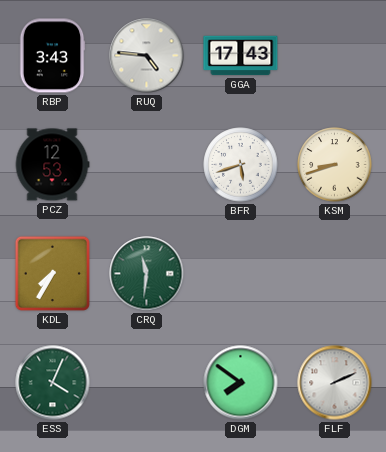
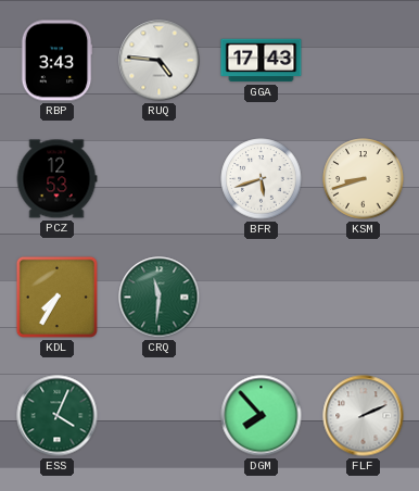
DGM: 7:51 -> 7:53 (262, 416)
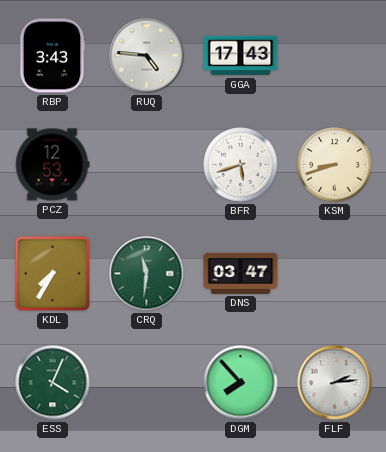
DNS: none -> 03:47 (241, 273)
FLF: 2:11 -> 2:14 (335, 383)
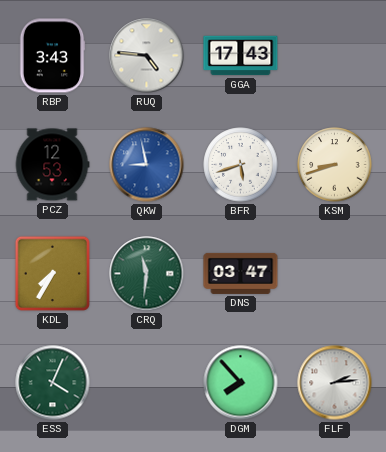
QKW: none -> 8:58 (147, 165)
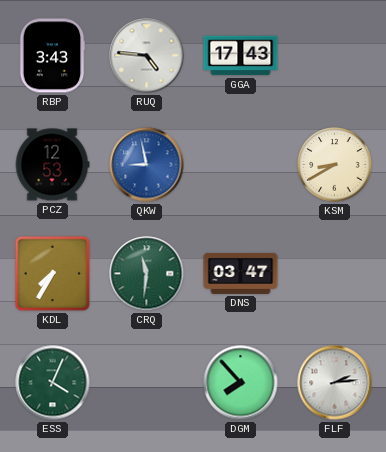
BFR: 5:42 -> none (241, 165)
KSM: 8:42 -> 8:40 (335, 165)
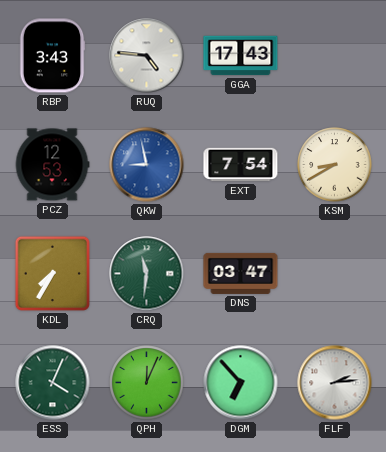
EXT: none -> 7:54 (241, 165)
QPH: none -> 12:04 (147, 383)
DGM: 7:53 -> 6:53 (241, 383)
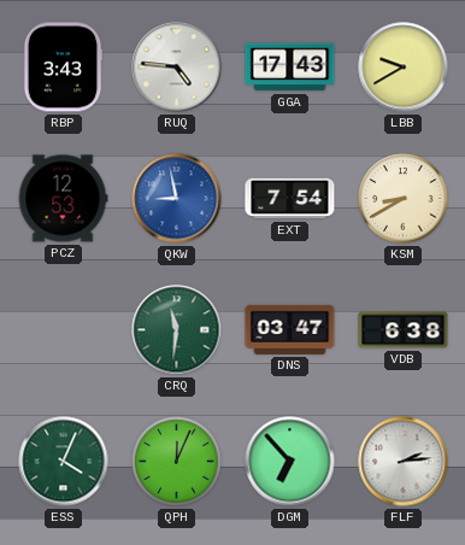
LBB: none -> 9:40 (404, 68)
KDL: 7:35 -> none (52, 273)
VDB: none -> 6:38 (404, 330)
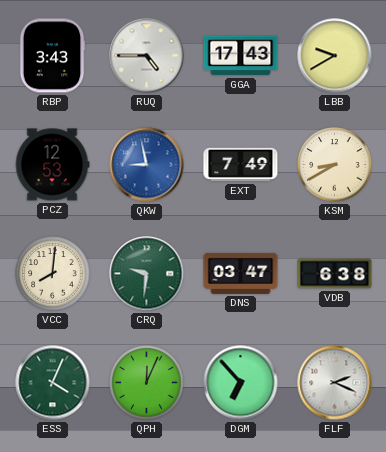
RUQ: 4:46 -> 4:45 (147, 56)
EXT: 7:54 -> 7:49 (241, 165)
VCC: none -> 8:01 (53, 274)
CRQ: 11:31 -> 9:31 (147, 274)
FLF: 2:14 -> 2:19 (335, 383)
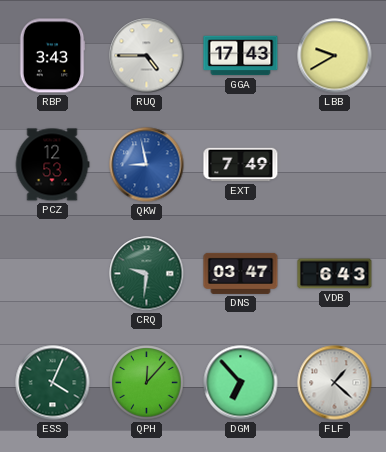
KSM: 8:40 -> none (335, 165)
VCC: 8:01 -> none (53, 274)
VDB: 6:38 -> 6:43 (335, 274)
QPH: 12:04 -> 12:07 (147, 383)
FLF: 2:19 -> 1:22 (335, 383)
